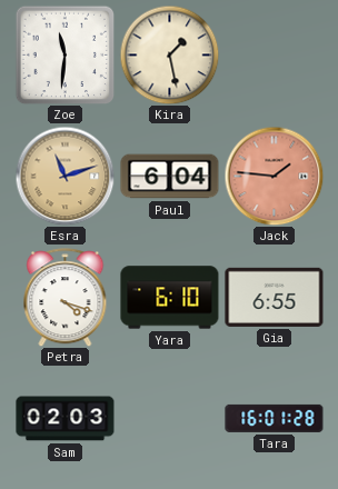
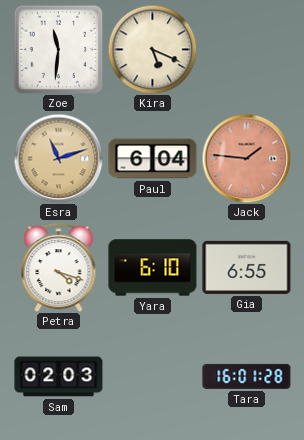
Kira: 1:28 -> 5:19 (152, 49)
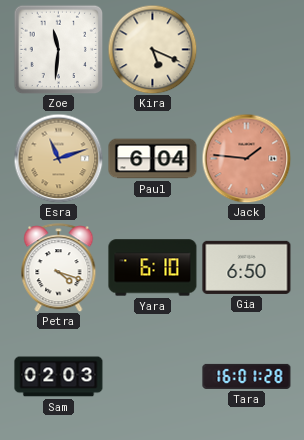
Gia: 6:55 -> 6:50 (247, 267)
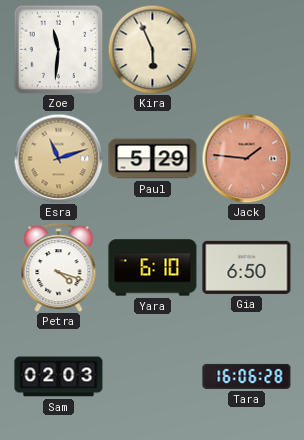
Kira: 5:19 -> 5:56 (152, 49)
Paul: 6:04 -> 5:29 (153, 159)
Tara: 16:01 -> 16:06 (247, 376)
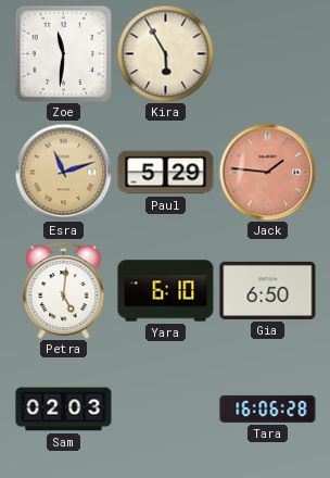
Kira: 5:56 -> 5:55 (165, 53)
Petra: 4:18 -> 5:01 (64, 291)
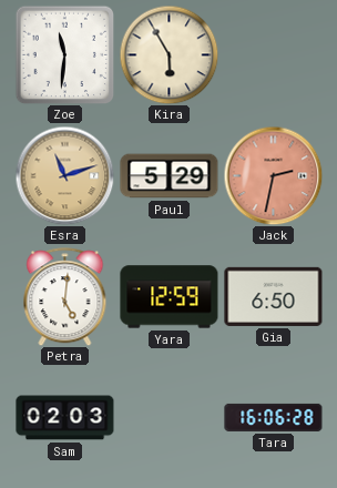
Jack: 1:46 -> 2:32 (273, 175)
Yara: 6:10 -> 12:59 (170, 297)
